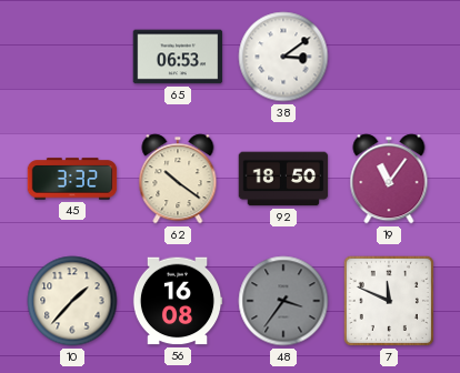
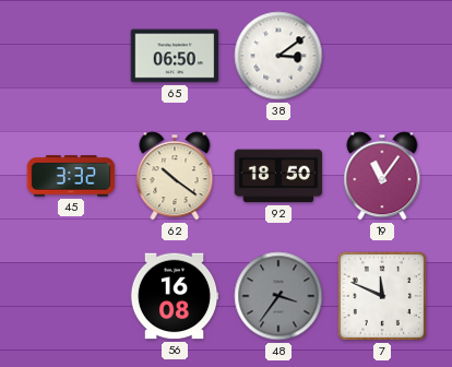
65: 06:53 -> 06:50 (175, 56)
10: 1:37 -> none (72, 301)
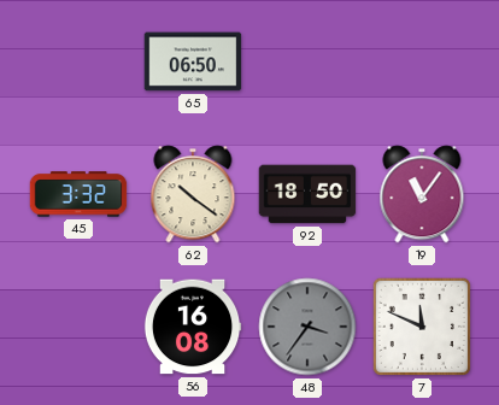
38: 3:09 -> none (278, 56)
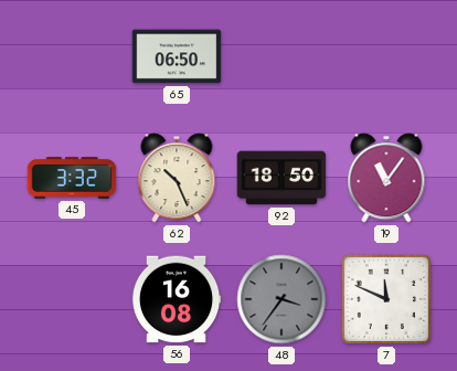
62: 10:21 -> 10:26 (177, 178)
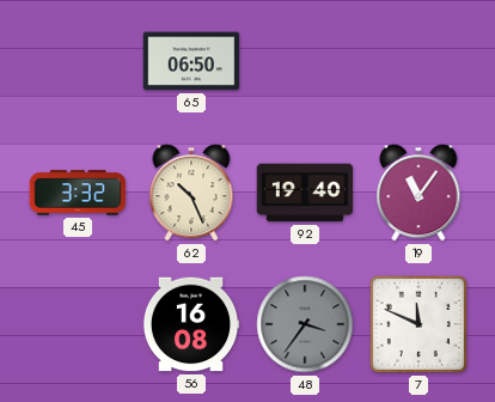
92: 18:50 -> 19:40 (305, 193)
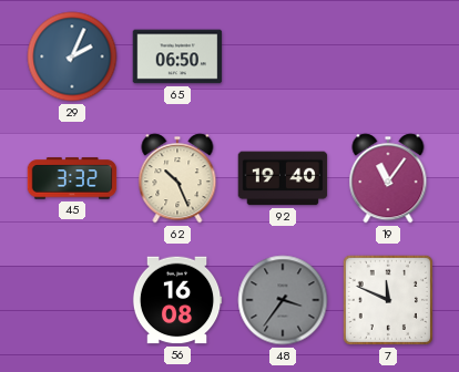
29: none -> 2:04 (72, 56)
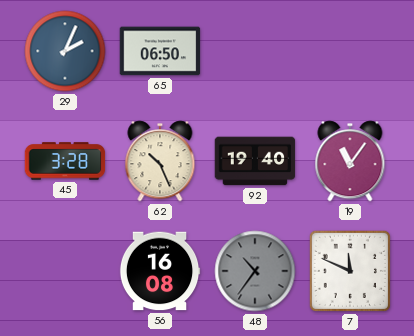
45: 3:32 -> 3:28 (65, 161)
48: 3:36 -> 10:36 (255, 271)
